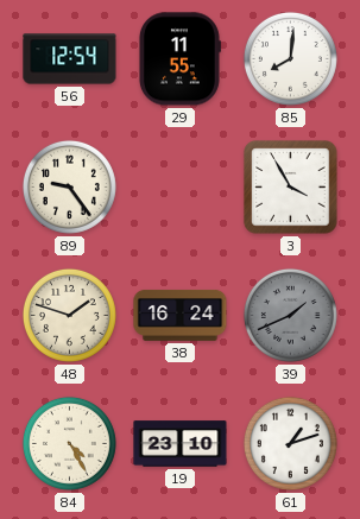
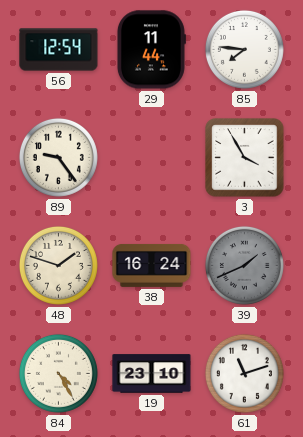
29: 11:55 -> 11:44 (151, 50)
85: 8:01 -> 7:46 (244, 49)
61: 1:12 -> 11:12 (244, 373)
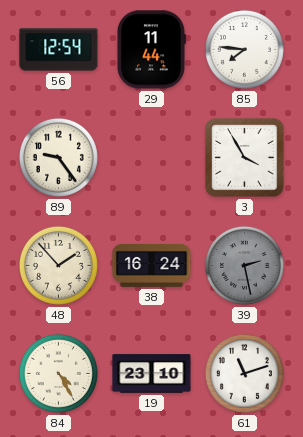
48: 1:48 -> 1:53 (58, 265)
39: 1:41 -> 2:28 (244, 265)
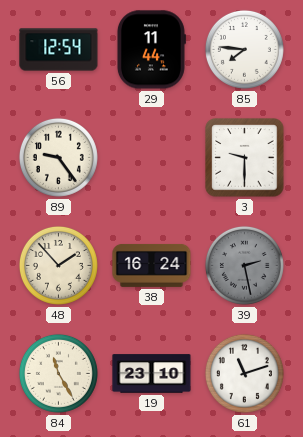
3: 3:55 -> 9:30 (245, 158)
84: 4:25 -> 11:25 (58, 373)
